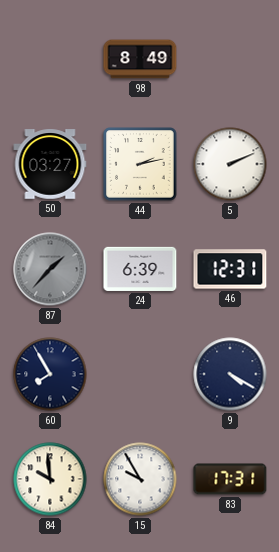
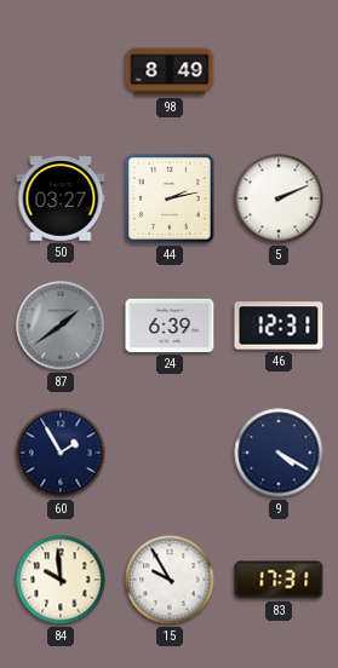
87: 1:37 -> 1:39 (61, 326)
60: 7:55 -> 1:55 (61, 453)
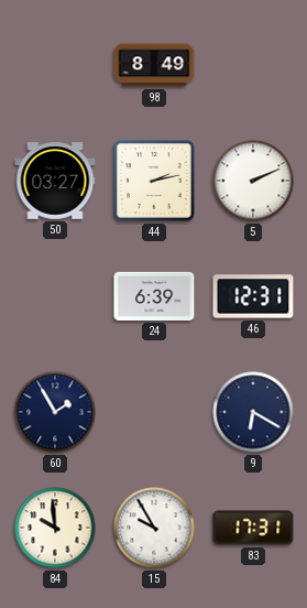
87: 1:39 -> none (61, 326)
9: 4:20 -> 6:20 (253, 412)
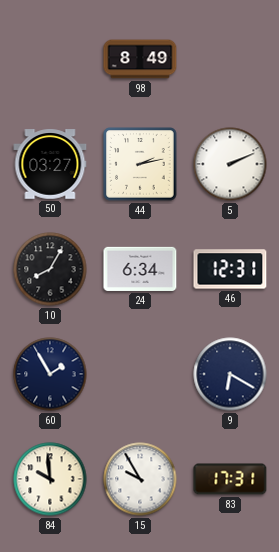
10: none -> 8:05 (50, 269)
24: 6:39 -> 6:34 (140, 269)
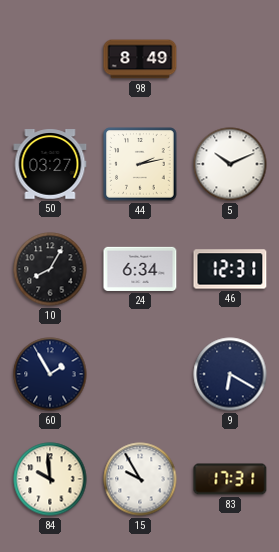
5: 2:11 -> 10:11 (230, 164)
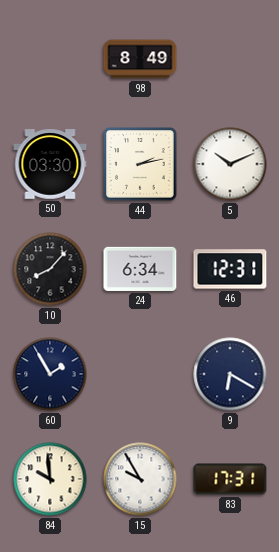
50: 03:27 -> 03:30 (50, 164)
10: 8:05 -> 8:07 (50, 269)
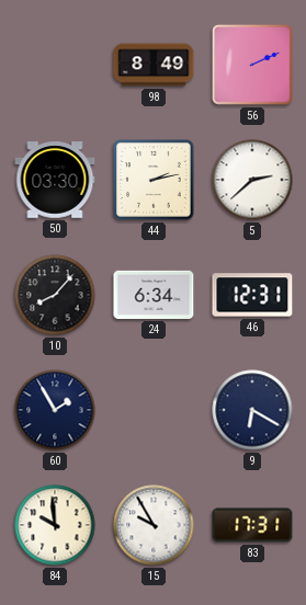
56: none -> 2:11 (253, 66)
5: 10:11 -> 2:38 (252, 180)
